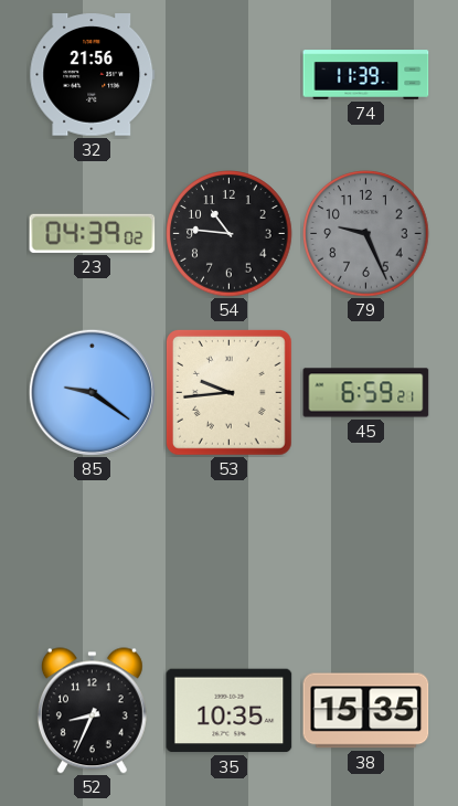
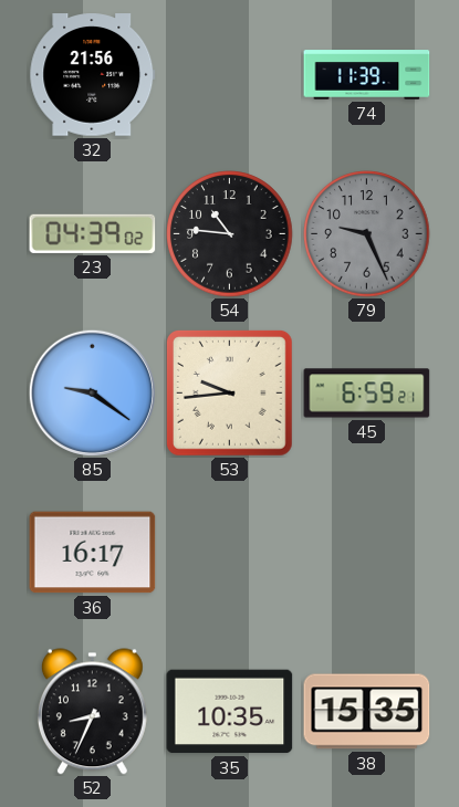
36: none -> 16:17 (93, 553)
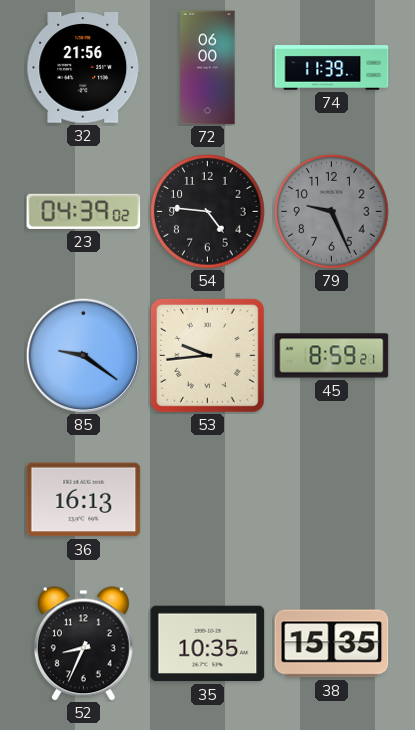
72: none -> 06:00 (208, 68)
54: 10:46 -> 4:46 (208, 212)
45: 6:59 -> 8:59 (332, 356)
36: 16:17 -> 16:13 (84, 500)
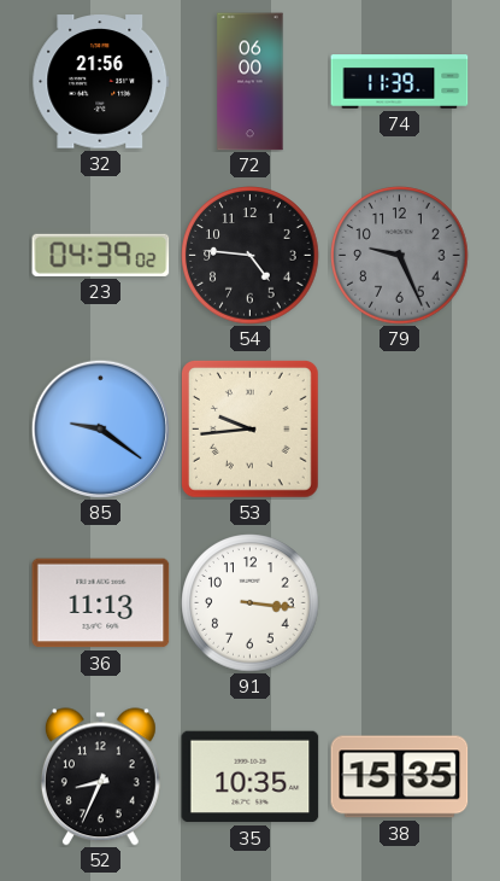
45: 8:59 -> none (332, 356)
36: 16:13 -> 11:13 (101, 603)
91: none -> 3:16 (251, 603)
